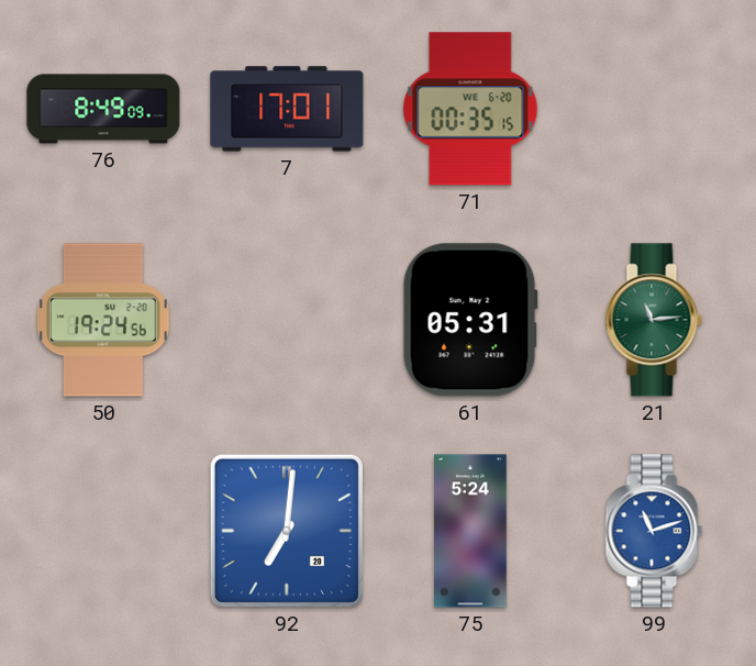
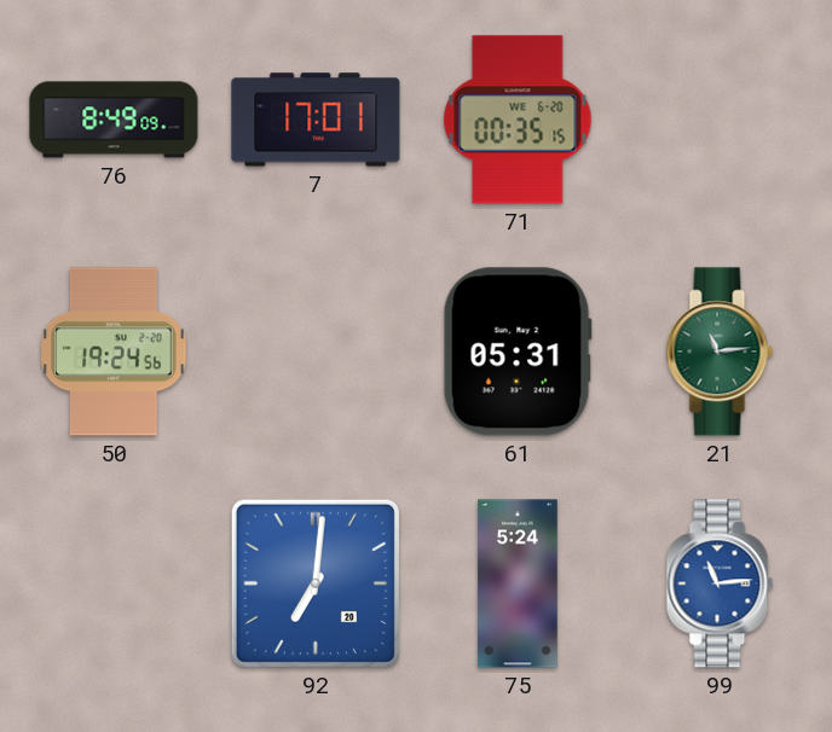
99: 11:12 -> 11:14 (720, 583)
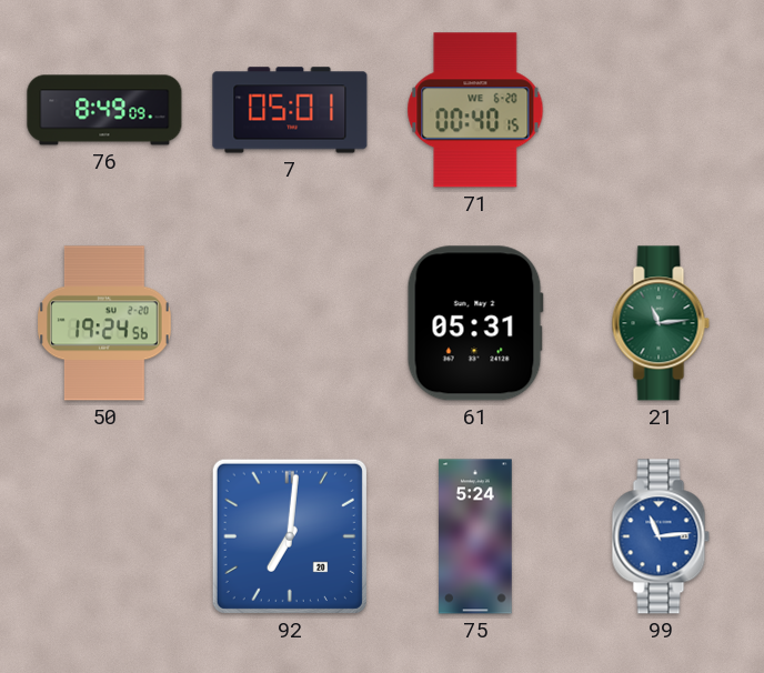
7: 17:01 -> 05:01 (290, 110)
71: 00:35 -> 00:40 (475, 110)
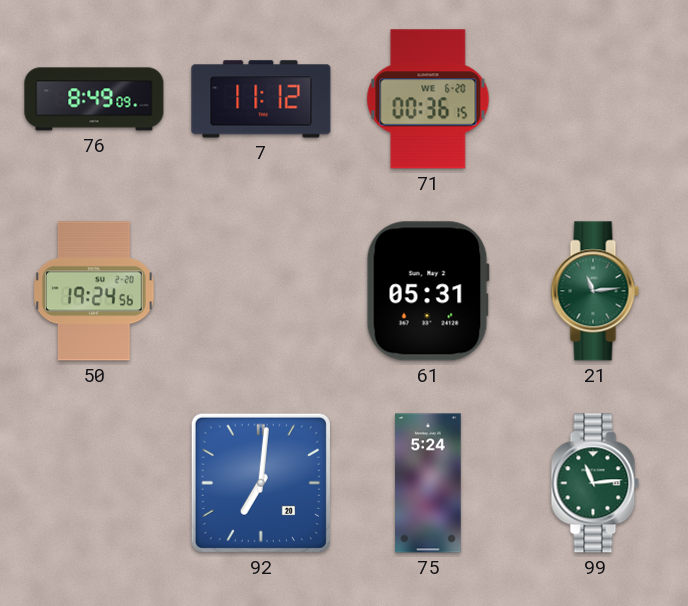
7: 05:01 -> 11:12 (261, 99)
71: 00:40 -> 00:36 (428, 99)
99 dial: blue -> green (595, 483)
